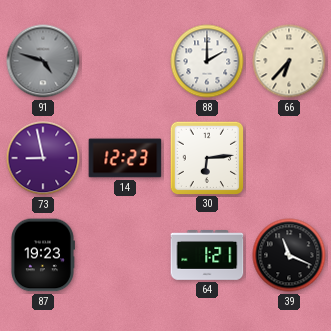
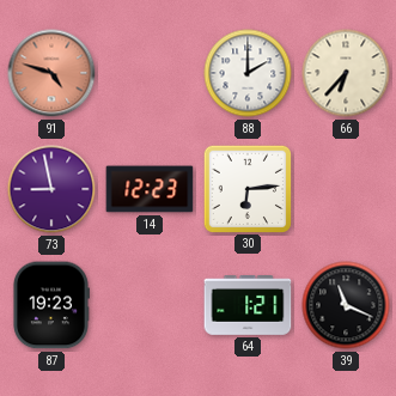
91 dial: grey -> salmon (51, 73)
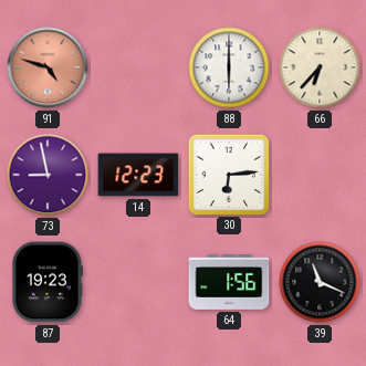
88: 2:00 -> 6:00 (229, 67)
64: 1:21 -> 1:56 (229, 283)
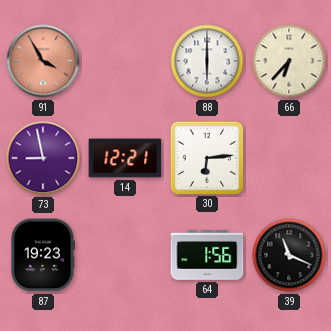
91: 4:48 -> 3:55 (43, 61)
14: 12:23 -> 12:21 (125, 158)
